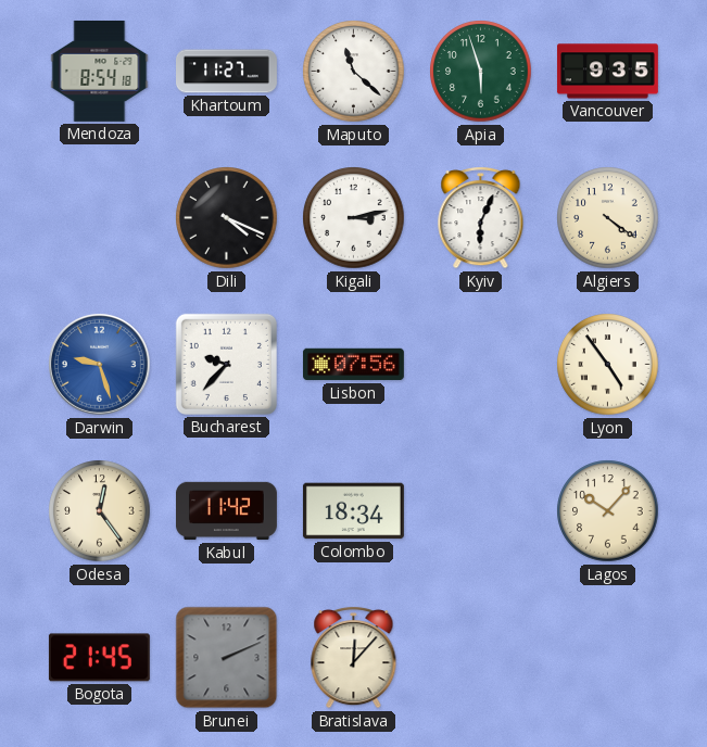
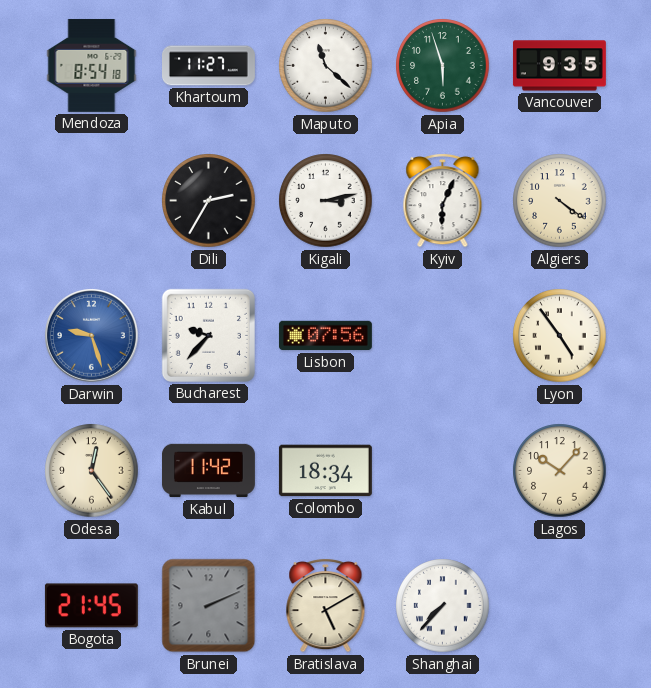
Dili: 4:19 -> 2:35 (209, 201)
Bratislava: 12:07 -> 5:10 (326, 605)
Shanghai: none -> 7:37 (443, 606)
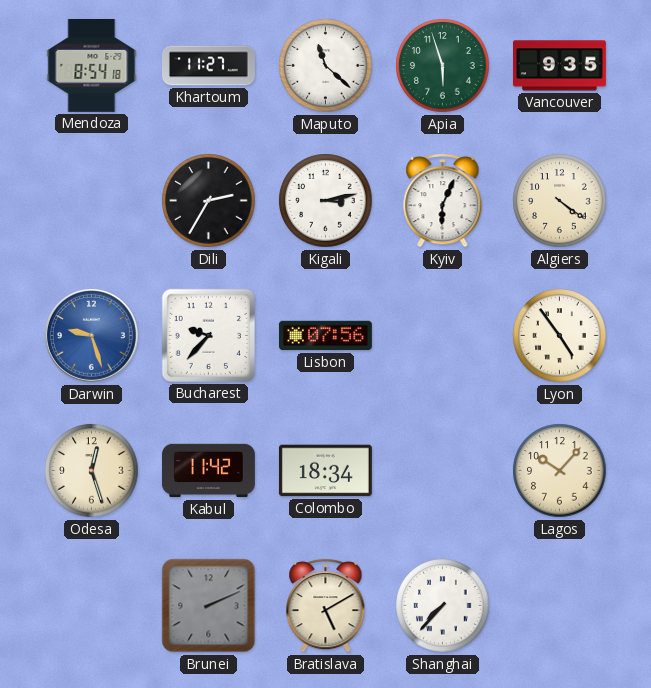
Odesa: 12:24 -> 12:27 (92, 471)
Bogota: 21:45 -> none (91, 606)
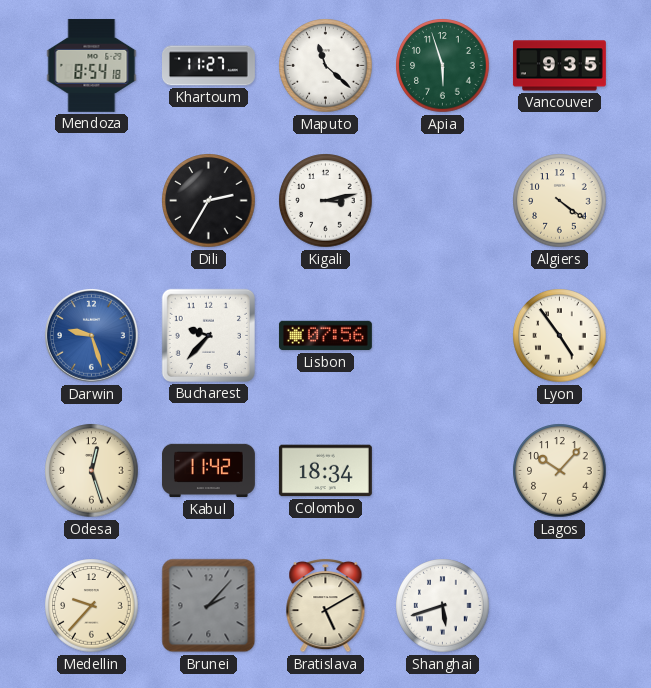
Kyiv: 6:04 -> none (443, 200)
Medellin: none -> 9:37 (92, 606)
Brunei: 2:11 -> 2:07 (209, 606)
Shanghai: 7:37 -> 5:42 (443, 606)
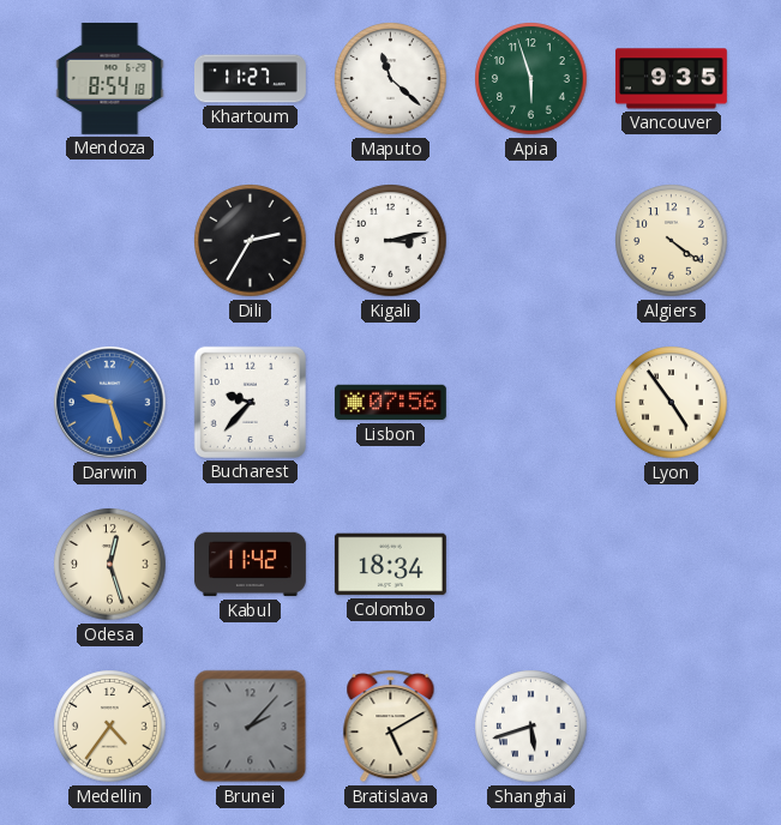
Lagos: 10:07 -> none (560, 471)
Medellin: 9:37 -> 4:36 (110, 727)
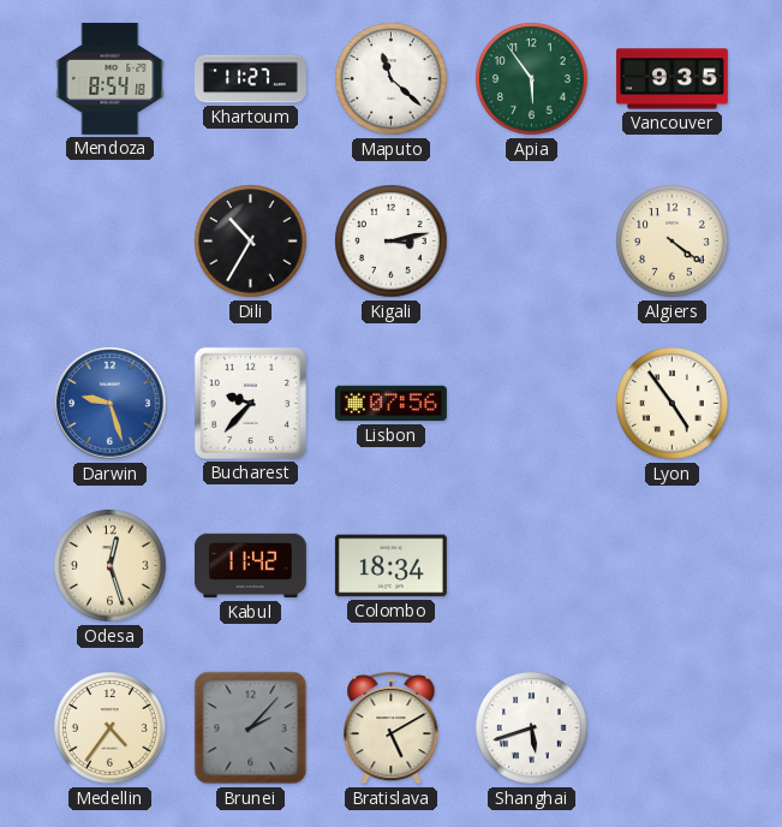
Apia: 5:57 -> 5:54 (532, 79)
Dili: 2:35 -> 10:35 (251, 242)
